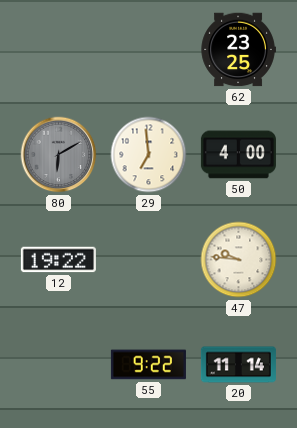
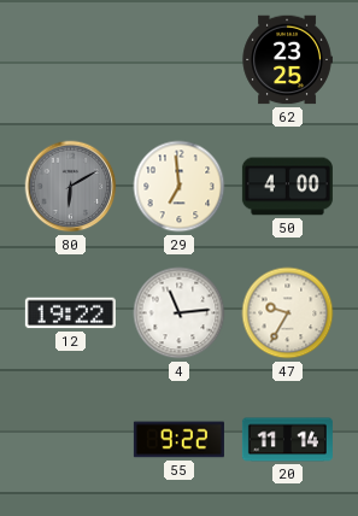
4: none -> 11:14 (180, 313)
47: 9:46 -> 9:35 (288, 313)
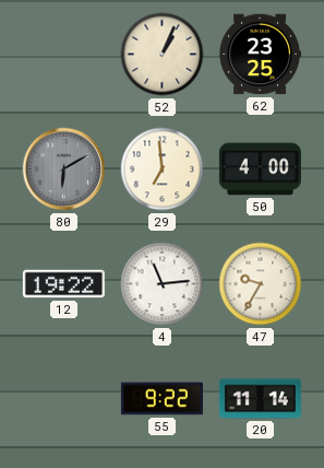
52: none -> 1:04 (163, 55)
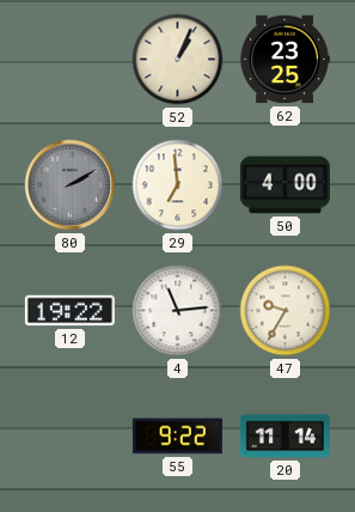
80: 6:10 -> 2:10 (71, 185)
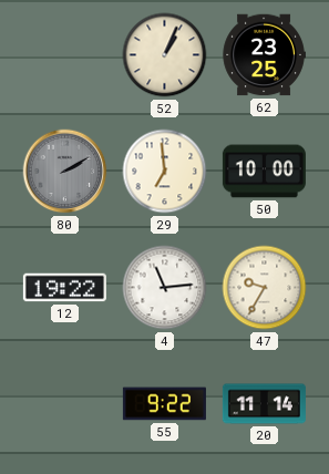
50: 4:00 -> 10:00 (264, 172)
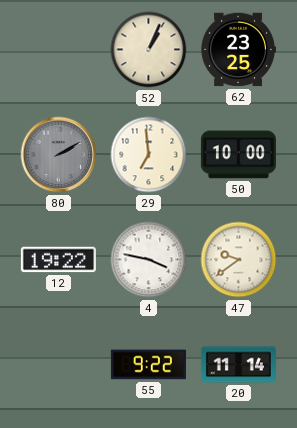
4: 11:14 -> 3:47 (149, 260)
47: 9:35 -> 9:39 (239, 260)
